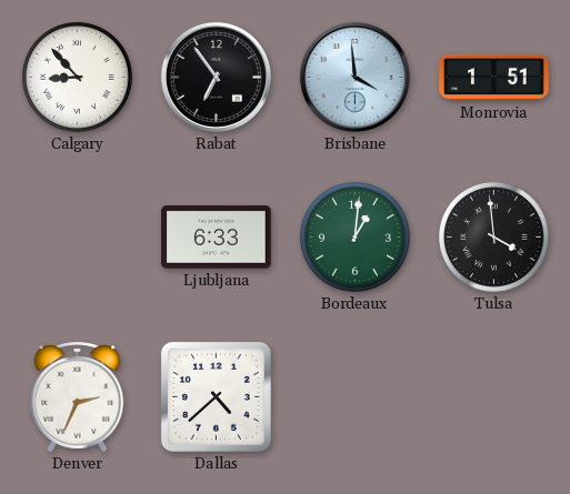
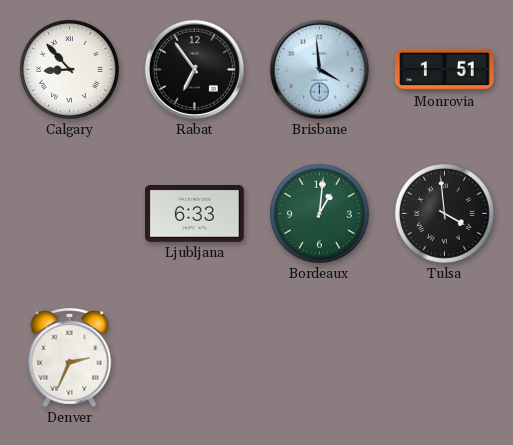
Dallas: 4:38 -> none (216, 396)
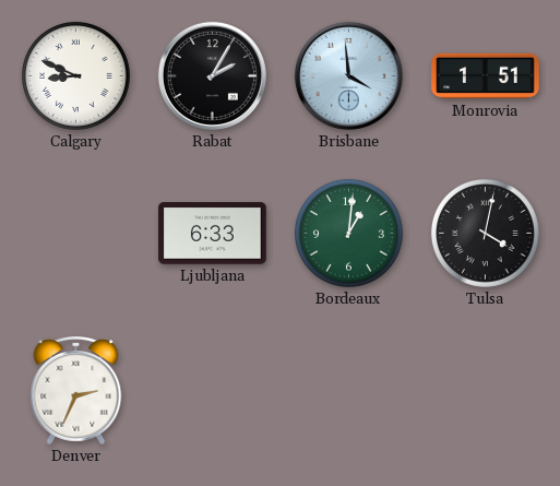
Calgary: 8:53 -> 8:49 (75, 75)
Rabat: 6:54 -> 2:05 (212, 75)
Tulsa: 3:59 -> 4:02 (485, 233)
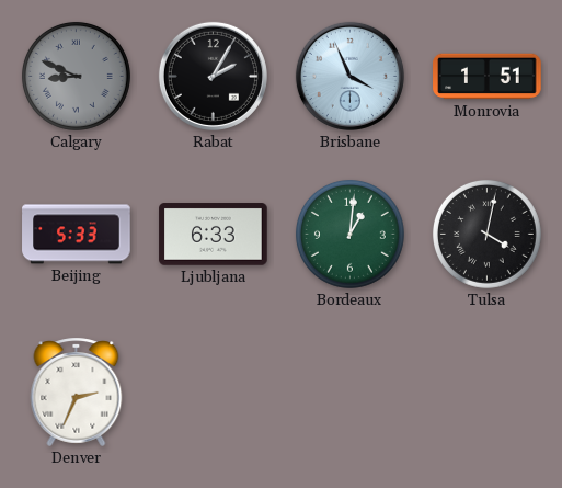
Calgary dial: white -> grey (76, 76)
Brisbane: 3:59 -> 3:56 (349, 76)
Beijing: none -> 5:33 (77, 235)
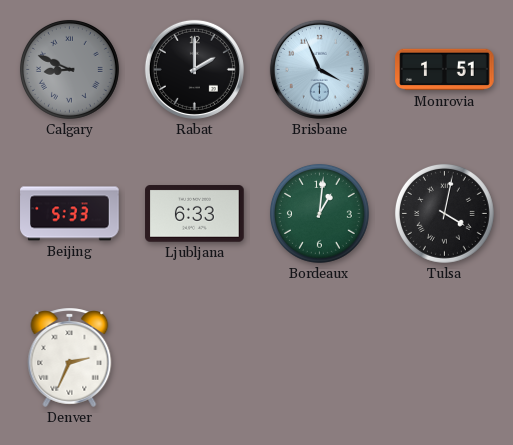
Rabat: 2:05 -> 2:00 (194, 69)
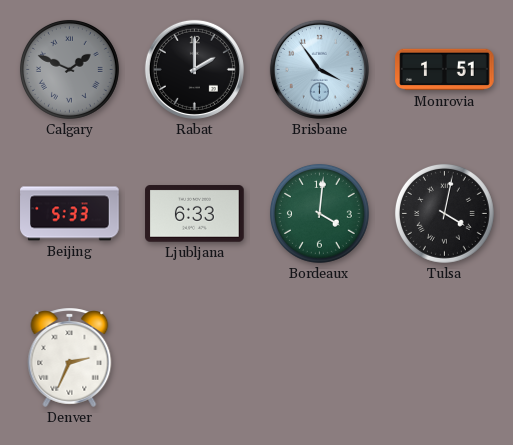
Calgary: 8:49 -> 1:49 (69, 69)
Brisbane: 3:56 -> 3:54 (319, 69)
Bordeaux: 1:01 -> 4:01 (319, 213)
